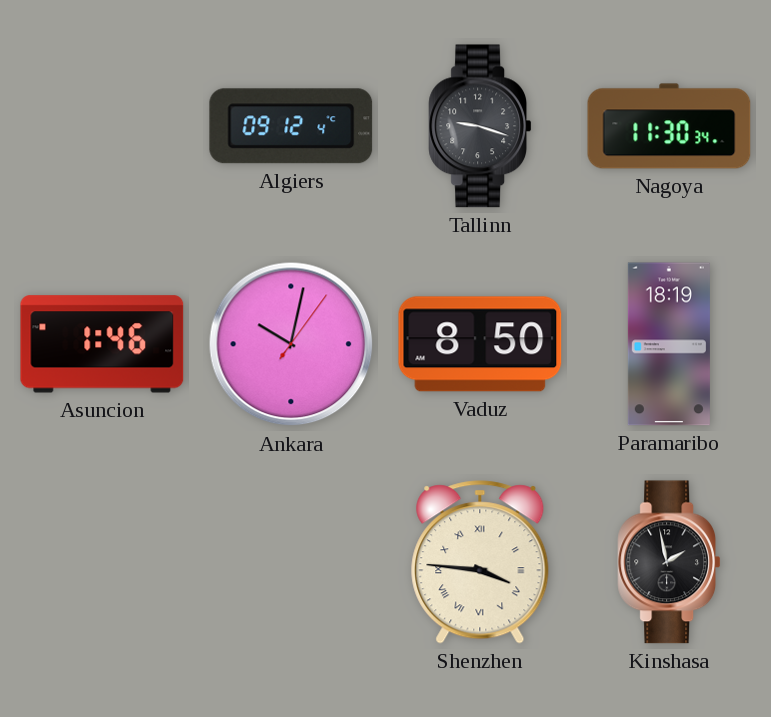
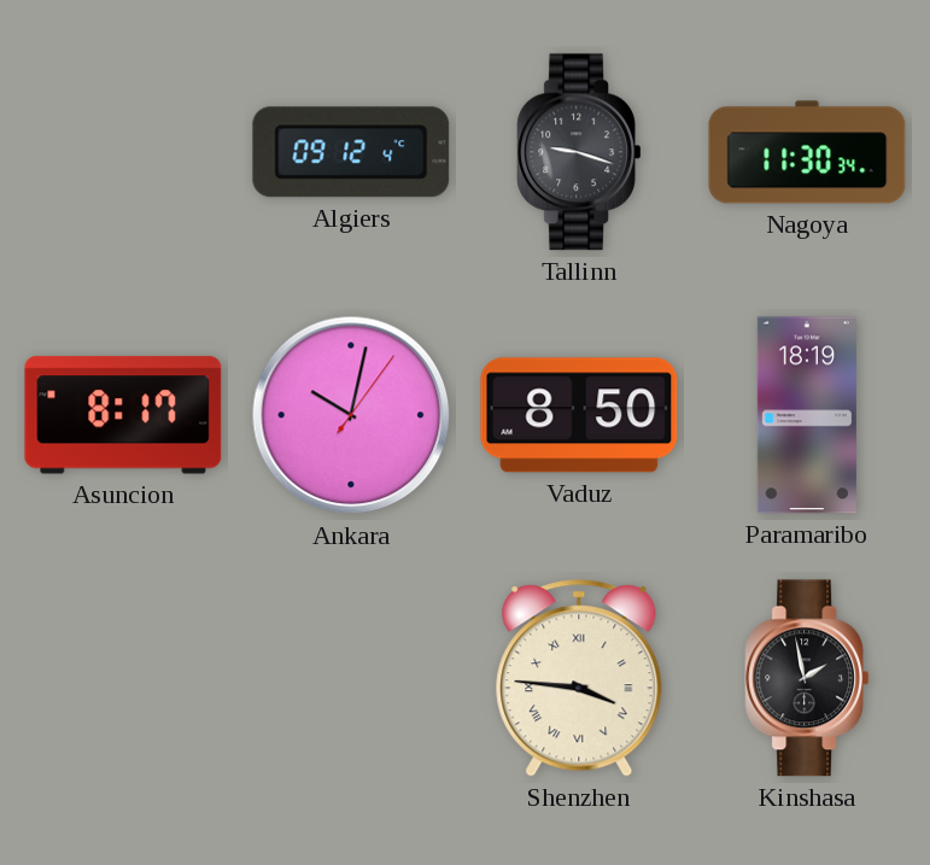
Asuncion: 1:46 -> 8:17 (123, 415)
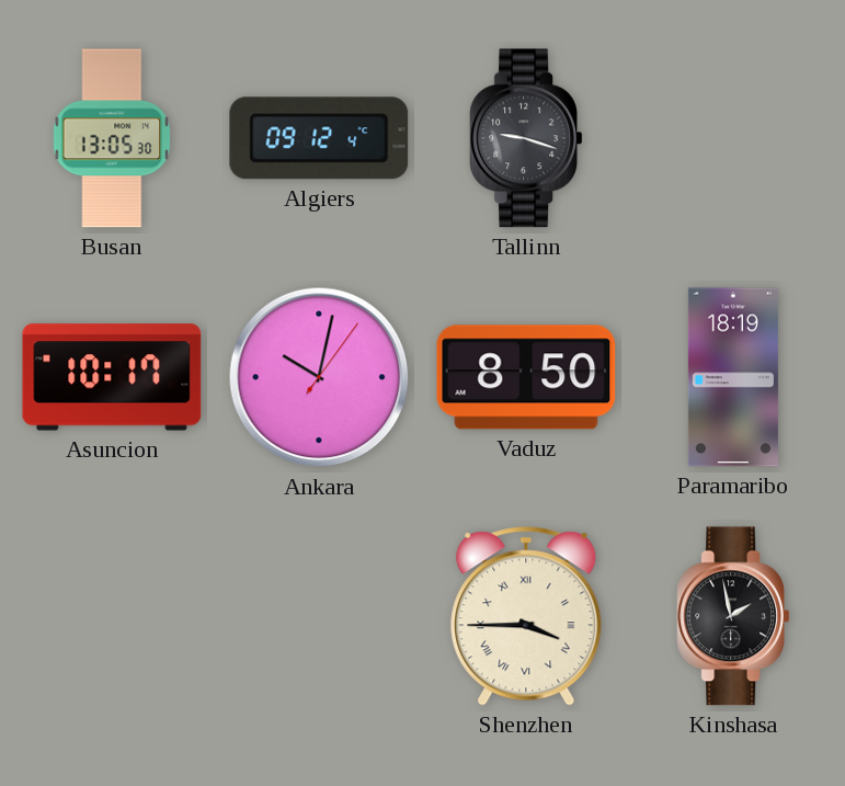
Busan: none -> 13:05 (112, 138)
Nagoya: 11:30 -> none (807, 152)
Asuncion: 8:17 -> 10:17 (112, 377)
Shenzhen: 3:46 -> 3:45 (526, 616)
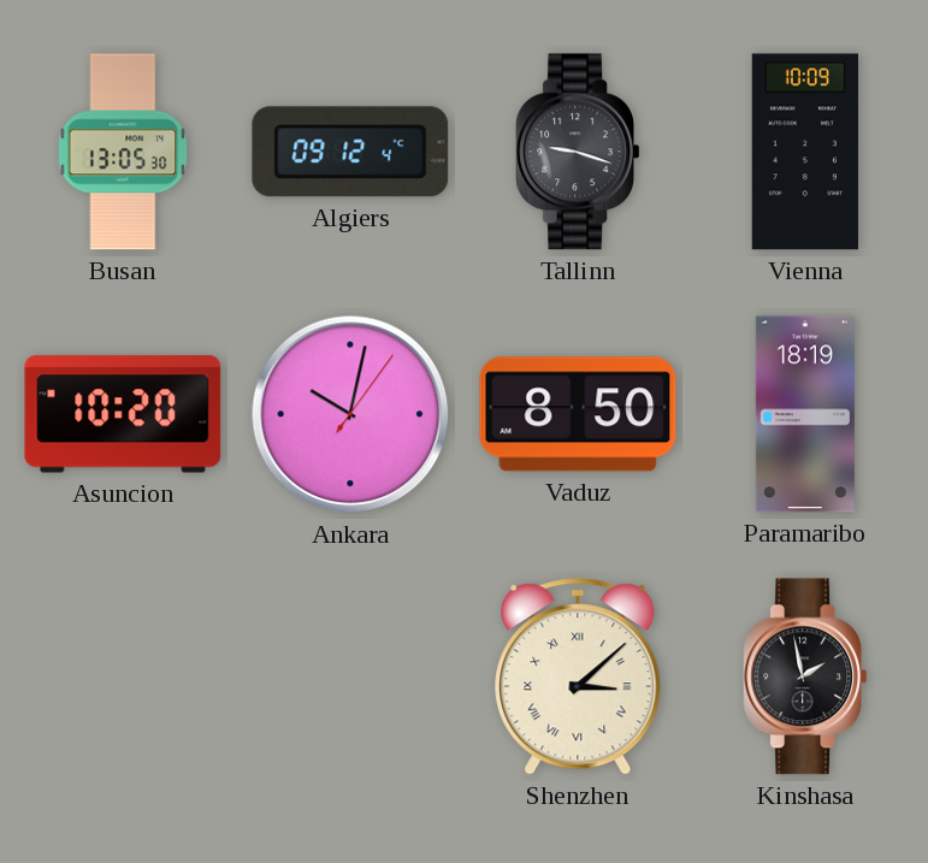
Vienna: none -> 10:09 (805, 152)
Asuncion: 10:17 -> 10:20 (123, 414)
Shenzhen: 3:45 -> 3:08 (578, 676)
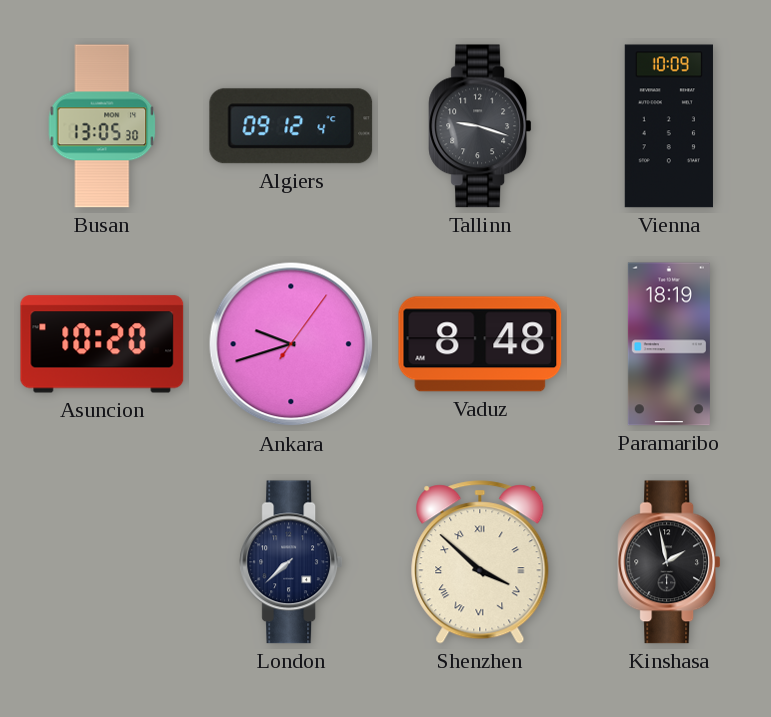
Ankara: 10:02 -> 9:42 (291, 344)
Vaduz: 8:50 -> 8:48 (480, 344)
London: none -> 7:38 (291, 562)
Shenzhen: 3:08 -> 3:52 (480, 562)
